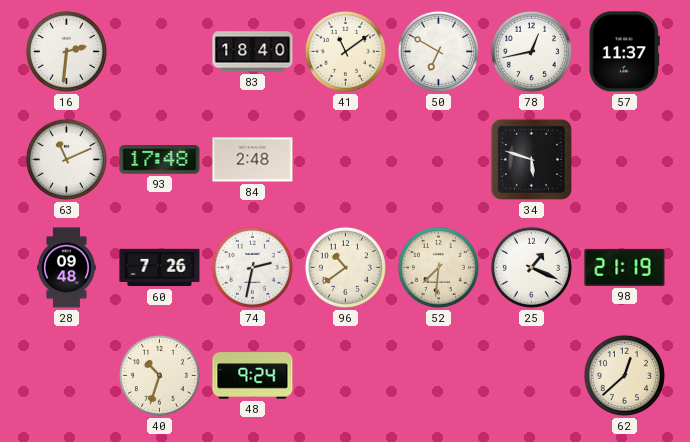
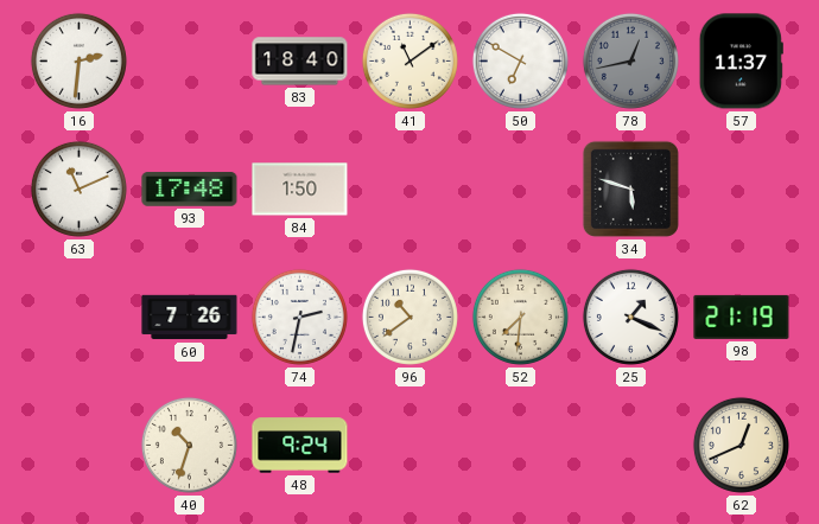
78 dial: white -> grey (630, 60)
84: 2:48 -> 1:50 (300, 190)
28: 09:48 -> none (66, 268)
62: 12:38 -> 12:41 (741, 445)
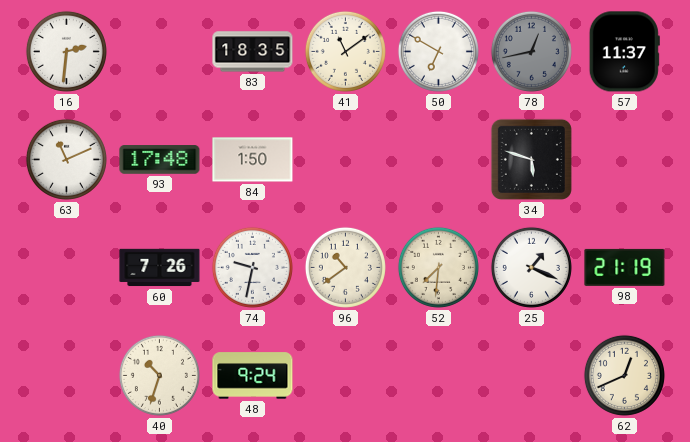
83: 18:40 -> 18:35 (253, 52)
74: 2:32 -> 9:32 (252, 267)
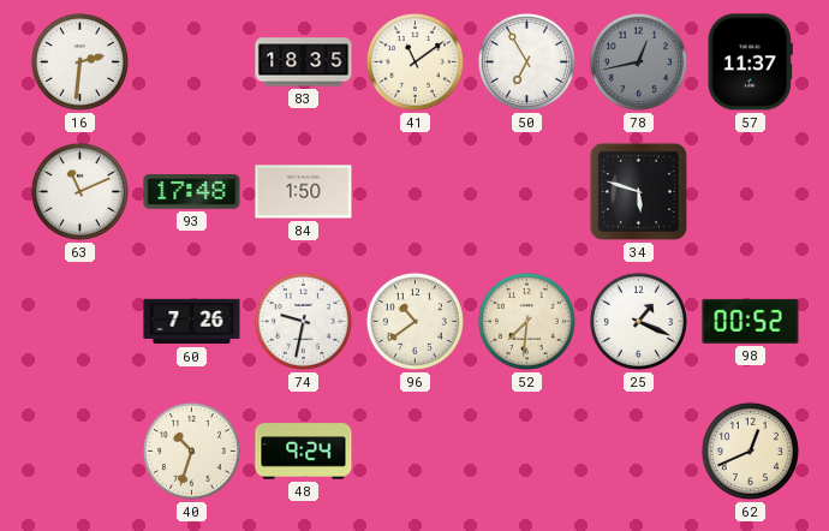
50: 6:50 -> 6:55 (526, 61)
98: 21:19 -> 00:52 (751, 321)
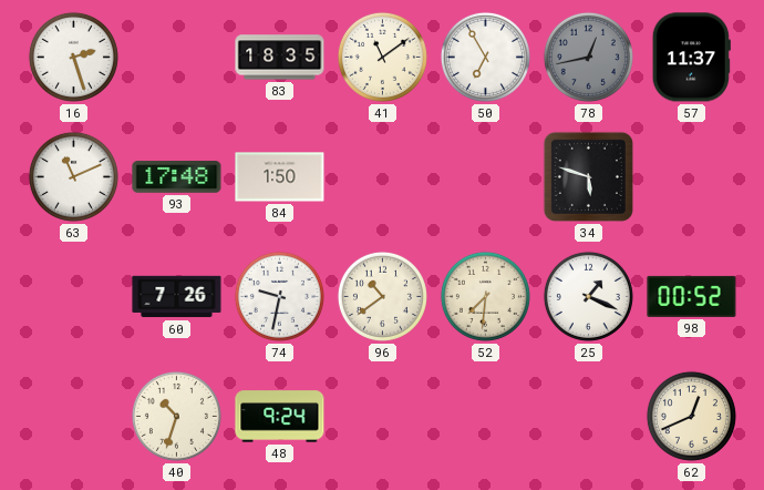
16: 2:31 -> 2:27 (73, 57)
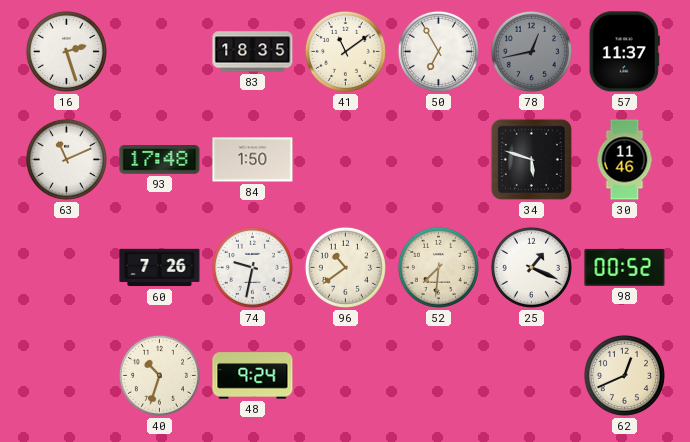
30: none -> 11:46 (625, 160)
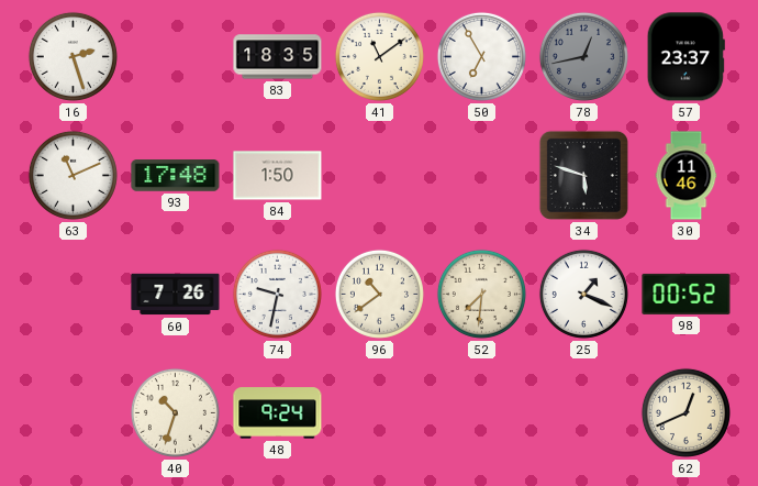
57: 11:37 -> 23:37 (685, 57)
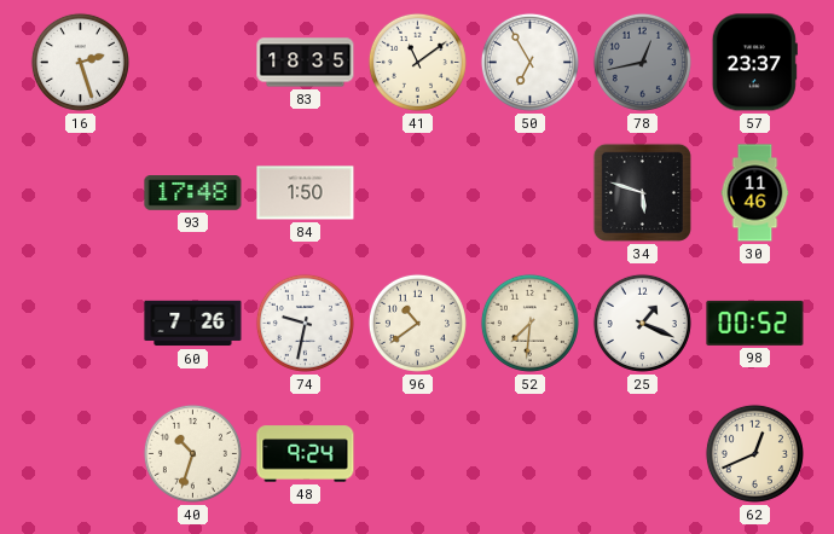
63: 11:11 -> none (73, 175)
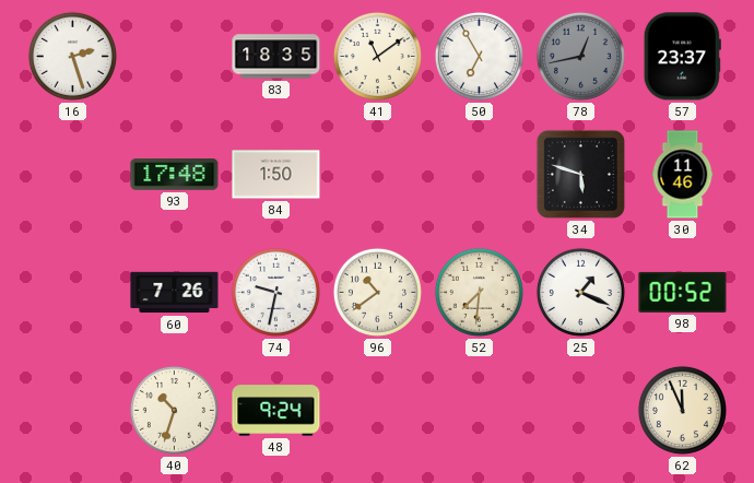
62: 12:41 -> 11:56 (682, 410)
